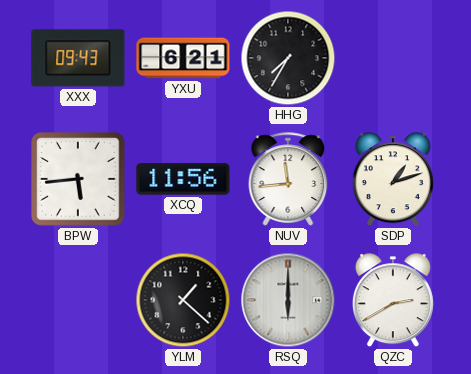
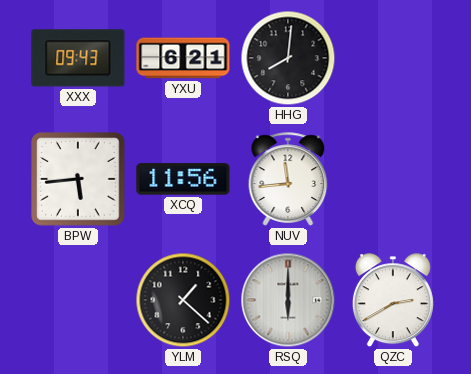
HHG: 7:35 -> 8:01 (288, 58)
SDP: 1:12 -> none (393, 180)
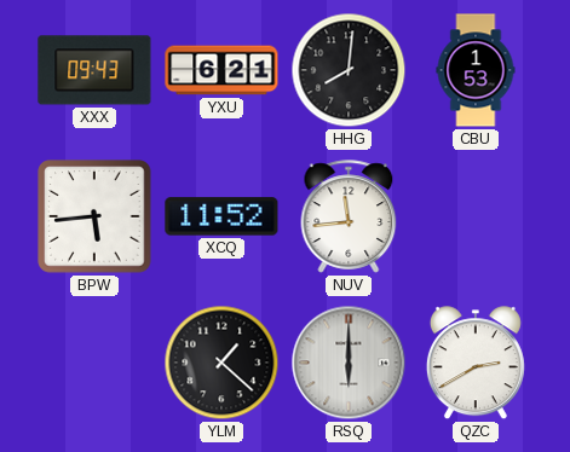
CBU: none -> 1:53 (476, 70)
XCQ: 11:56 -> 11:52 (221, 216)
